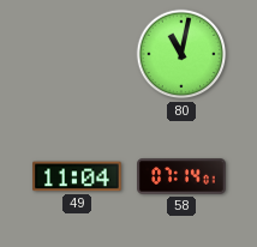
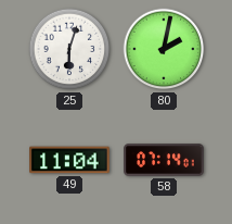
25: none -> 6:03 (69, 49)
80: 11:02 -> 2:02 (164, 49)
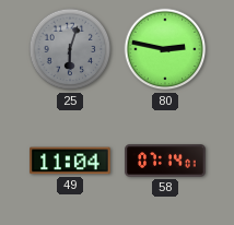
25 dial: white -> grey (70, 49)
80: 2:02 -> 2:47 (165, 49)
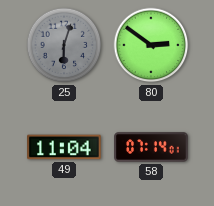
80: 2:47 -> 2:51 (151, 45)
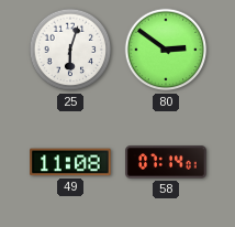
25 dial: grey -> white (70, 50)
49: 11:04 -> 11:08 (70, 162)
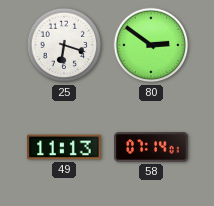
25: 6:03 -> 6:18 (64, 45)
49: 11:08 -> 11:13 (64, 147)
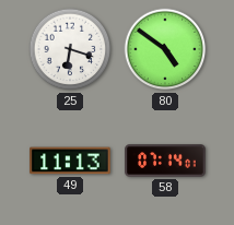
80: 2:51 -> 4:51 (165, 49)
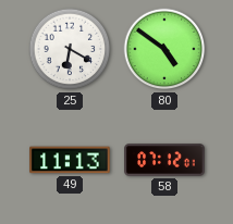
25: 6:18 -> 6:20 (70, 49)
58: 07:14 -> 07:12 (164, 160)
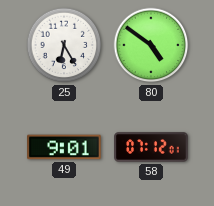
25: 6:20 -> 6:25 (64, 45)
49: 11:13 -> 9:01 (64, 147)
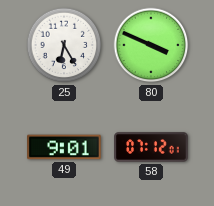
80: 4:51 -> 3:49 (151, 45)
